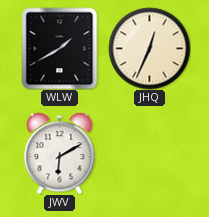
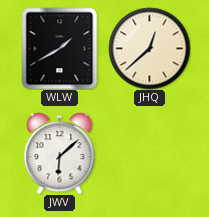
JHQ: 12:34 -> 12:38 (149, 48)
JWV: 6:10 -> 6:08 (60, 153)
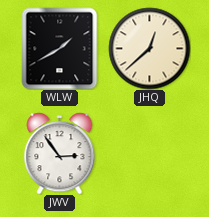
JWV: 6:08 -> 2:54 (60, 153)
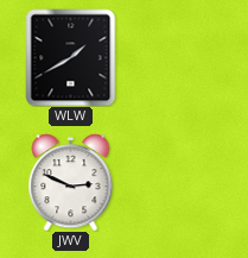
JHQ: 12:38 -> none (149, 48)
JWV: 2:54 -> 2:49 (71, 182)
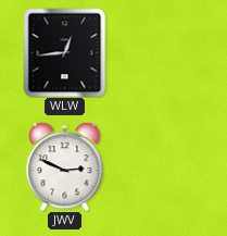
WLW: 1:40 -> 12:44 (65, 52)
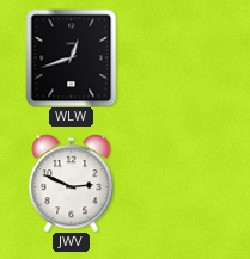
WLW: 12:44 -> 12:42 (72, 57)
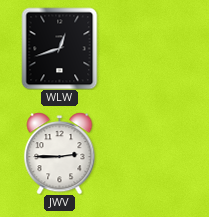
JWV: 2:49 -> 2:45 (60, 153)
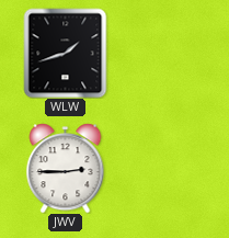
WLW: 12:42 -> 1:42 (66, 53)
